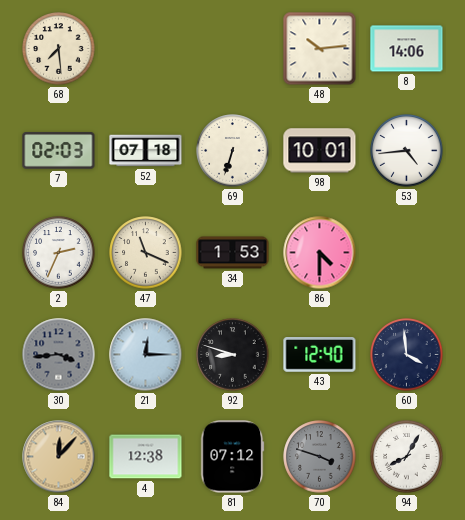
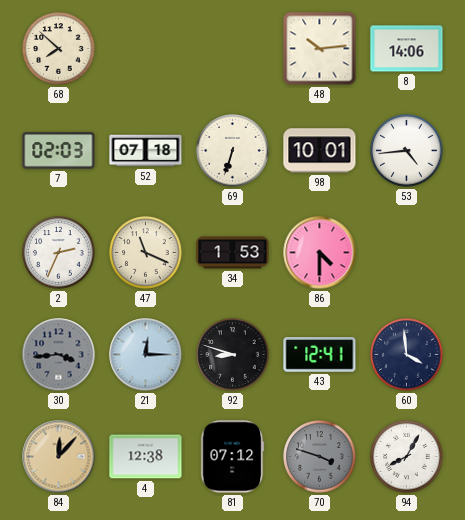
68: 7:29 -> 7:52 (59, 49)
43: 12:40 -> 12:41 (320, 355)
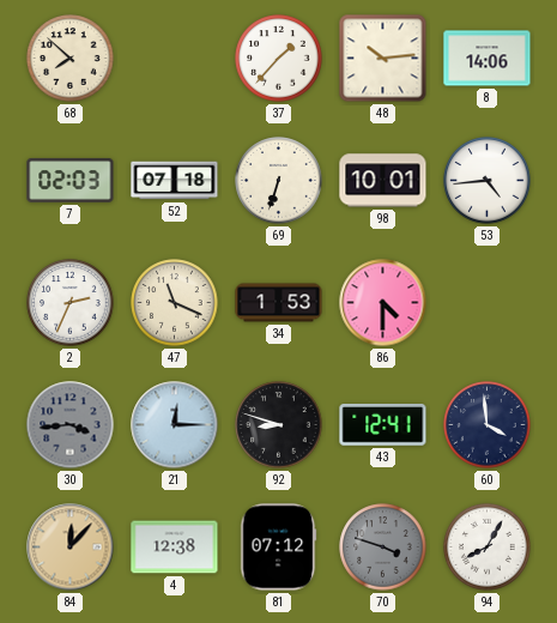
37: none -> 1:37 (279, 59)
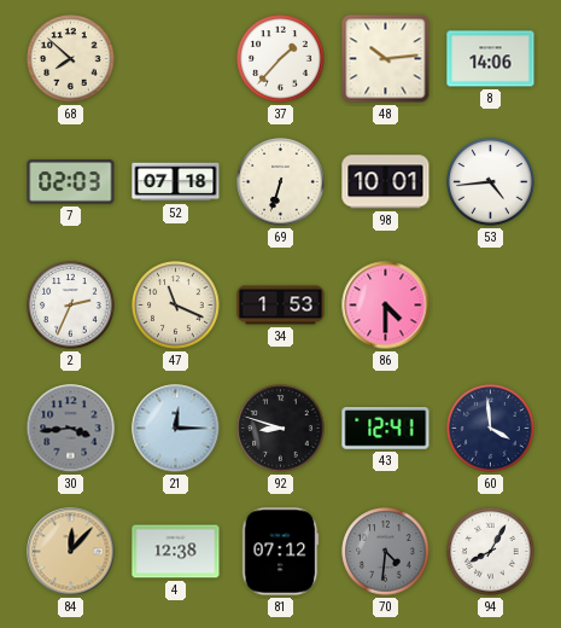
70: 3:48 -> 4:31 (386, 552)
